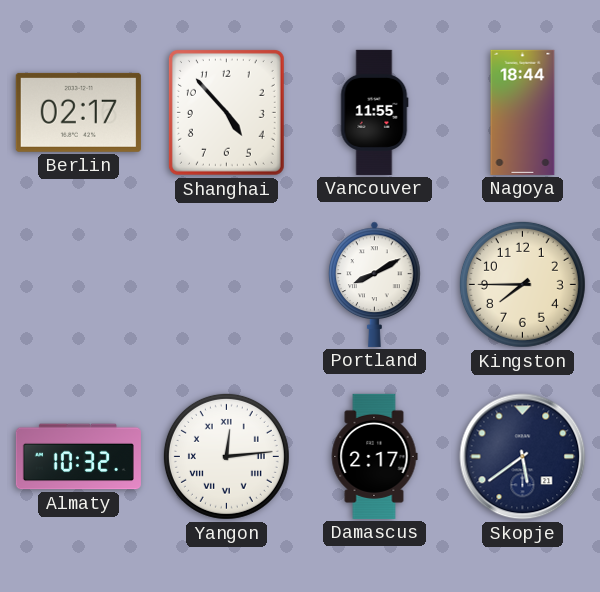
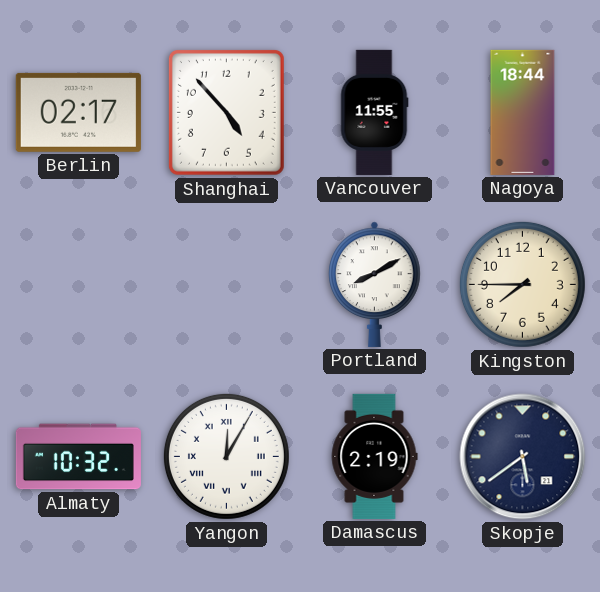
Yangon: 12:14 -> 12:05 (226, 456)
Damascus: 2:17 -> 2:19 (374, 456)
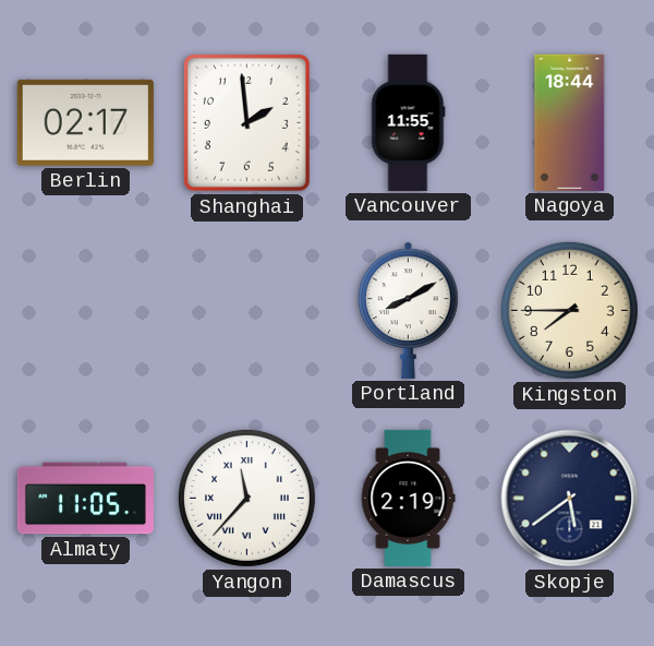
Shanghai: 4:53 -> 1:59 (246, 122)
Almaty: 10:32 -> 11:05 (85, 499)
Yangon: 12:05 -> 11:37 (246, 498)
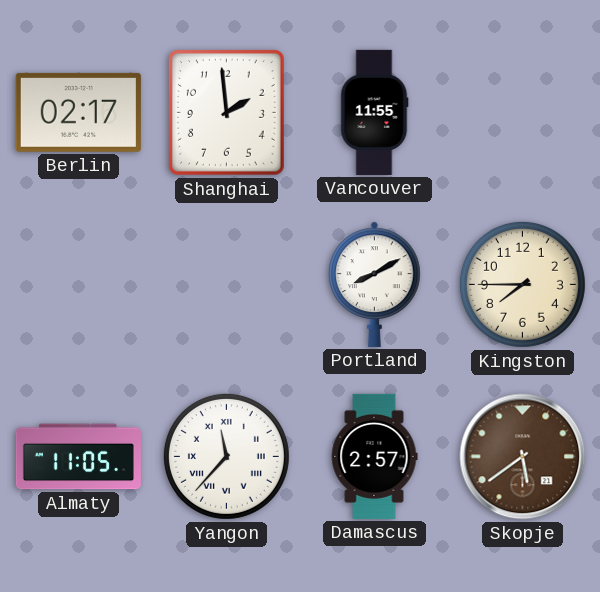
Nagoya: 18:44 -> none (570, 122)
Damascus: 2:19 -> 2:57 (374, 456)
Skopje dial: navy -> brown (523, 457)
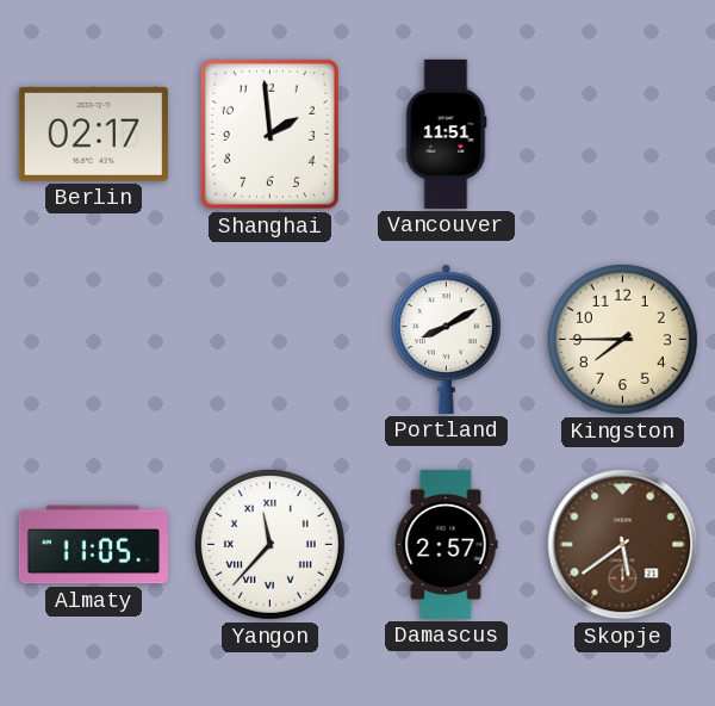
Vancouver: 11:55 -> 11:51 (447, 134)
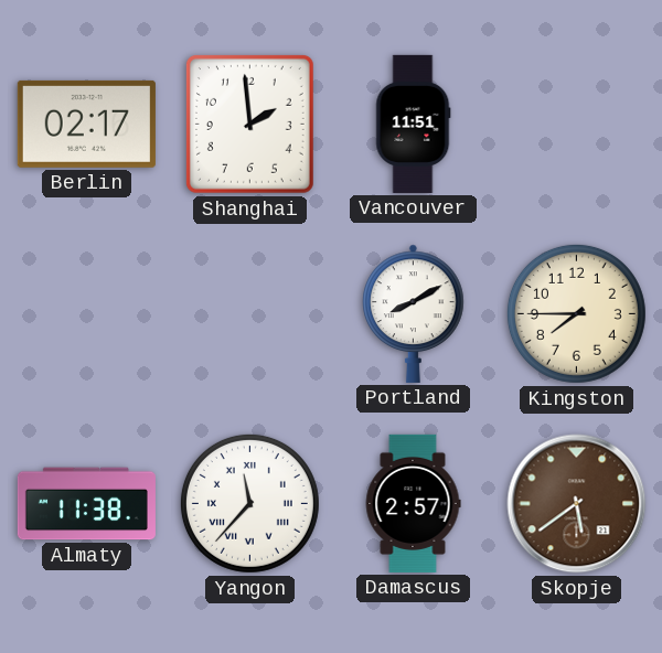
Almaty: 11:05 -> 11:38 (86, 504)
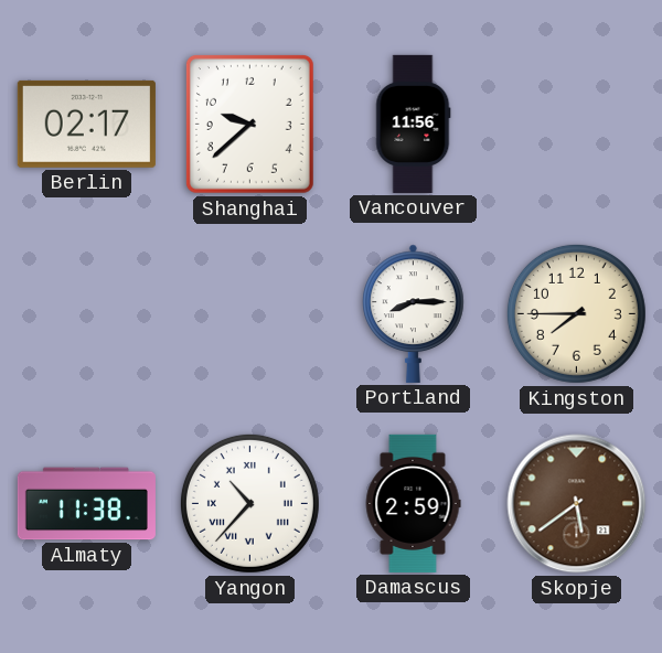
Shanghai: 1:59 -> 9:38 (249, 124)
Vancouver: 11:51 -> 11:56 (414, 124)
Portland: 8:10 -> 8:15 (414, 313)
Yangon: 11:37 -> 10:37 (249, 503)
Damascus: 2:57 -> 2:59 (413, 503)
